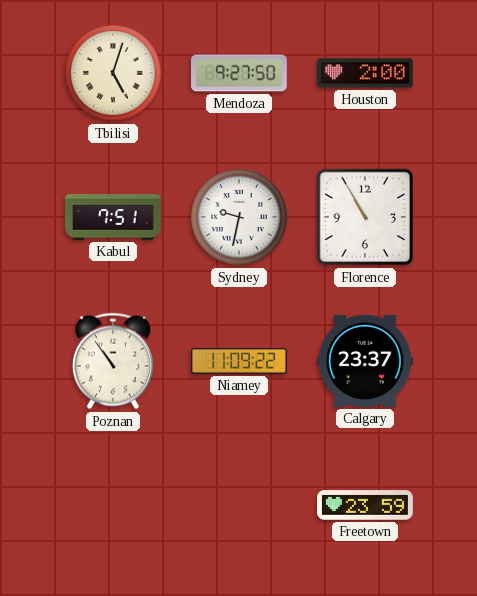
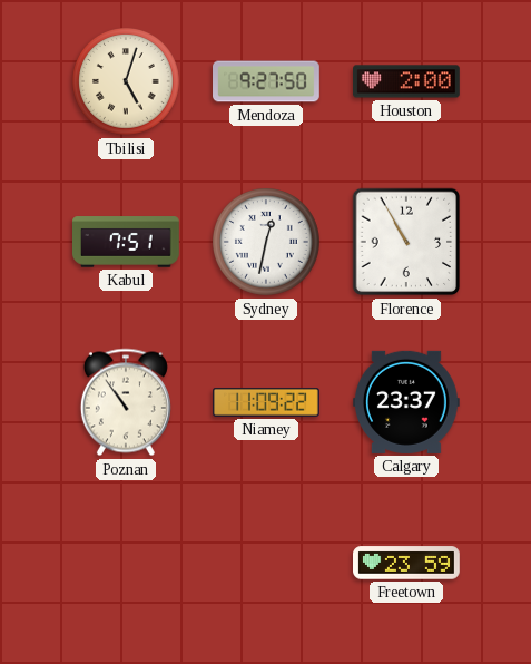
Sydney: 9:32 -> 12:32 (267, 243)
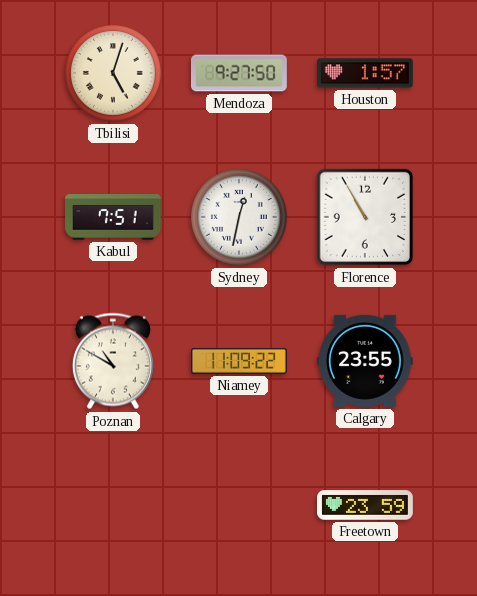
Houston: 2:00 -> 1:57 (366, 73)
Poznan: 10:54 -> 10:50 (113, 361)
Calgary: 23:37 -> 23:55 (365, 361)
